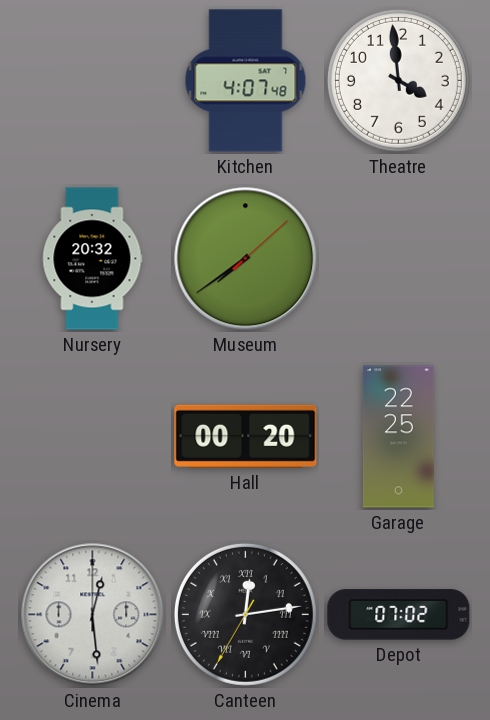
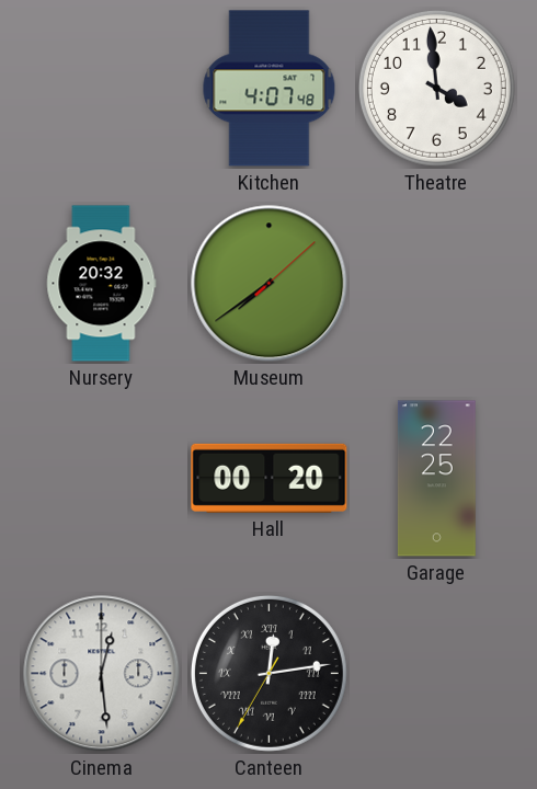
Depot: 07:02 -> none (399, 615)
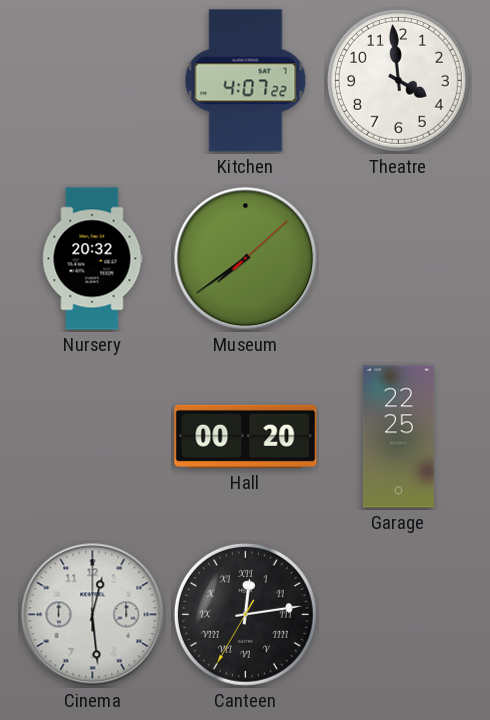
Kitchen: 4:07:48 -> 4:07:22 (246, 81)
